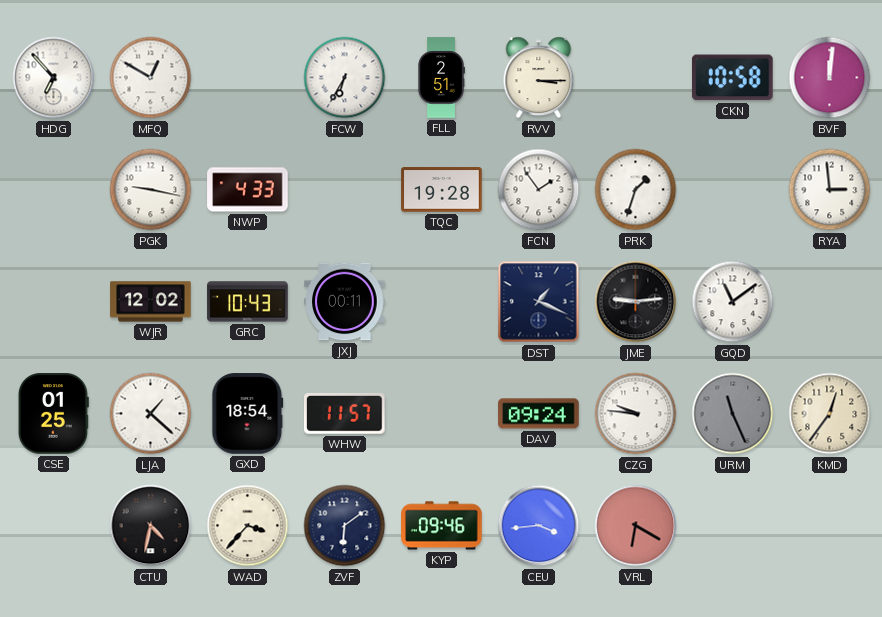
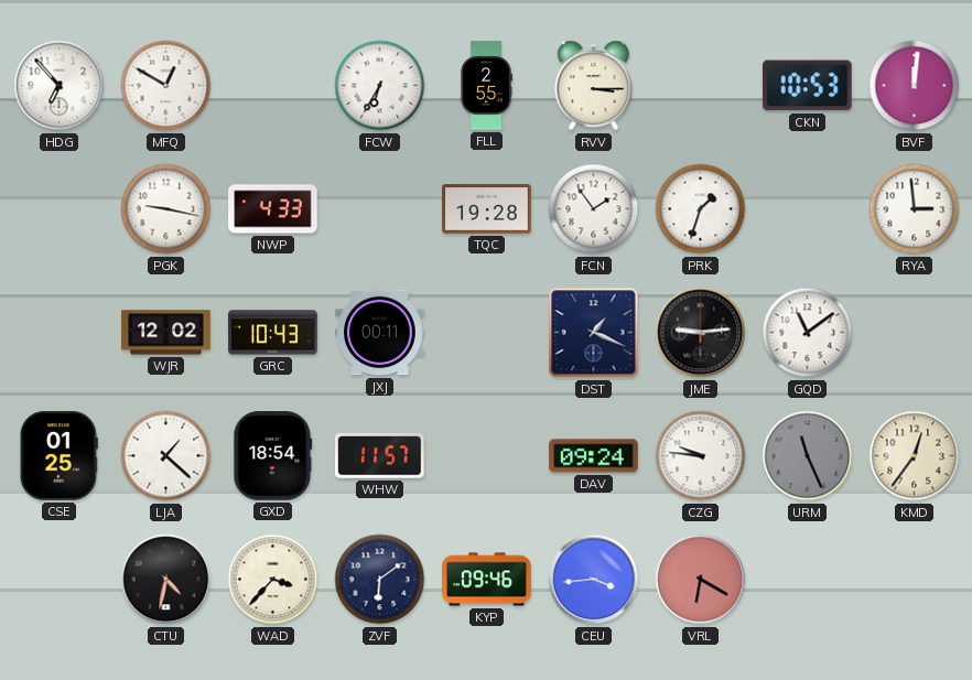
FLL: 2:51 -> 2:55 (486, 86)
CKN: 10:58 -> 10:53 (807, 86)
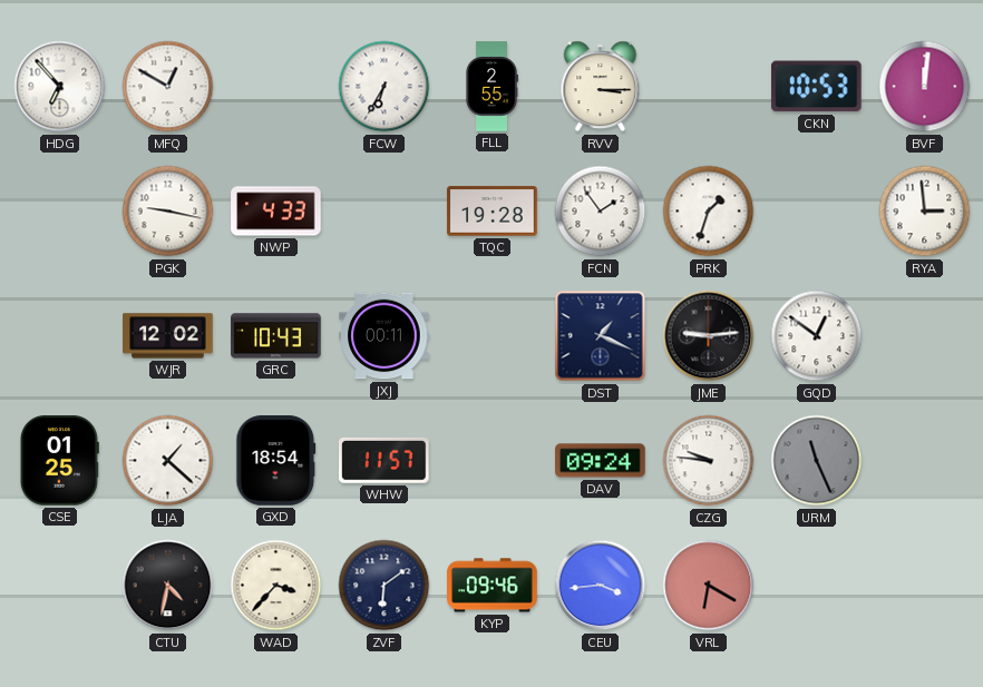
GQD: 11:09 -> 12:51 (817, 336)
KMD: 12:36 -> none (915, 456)
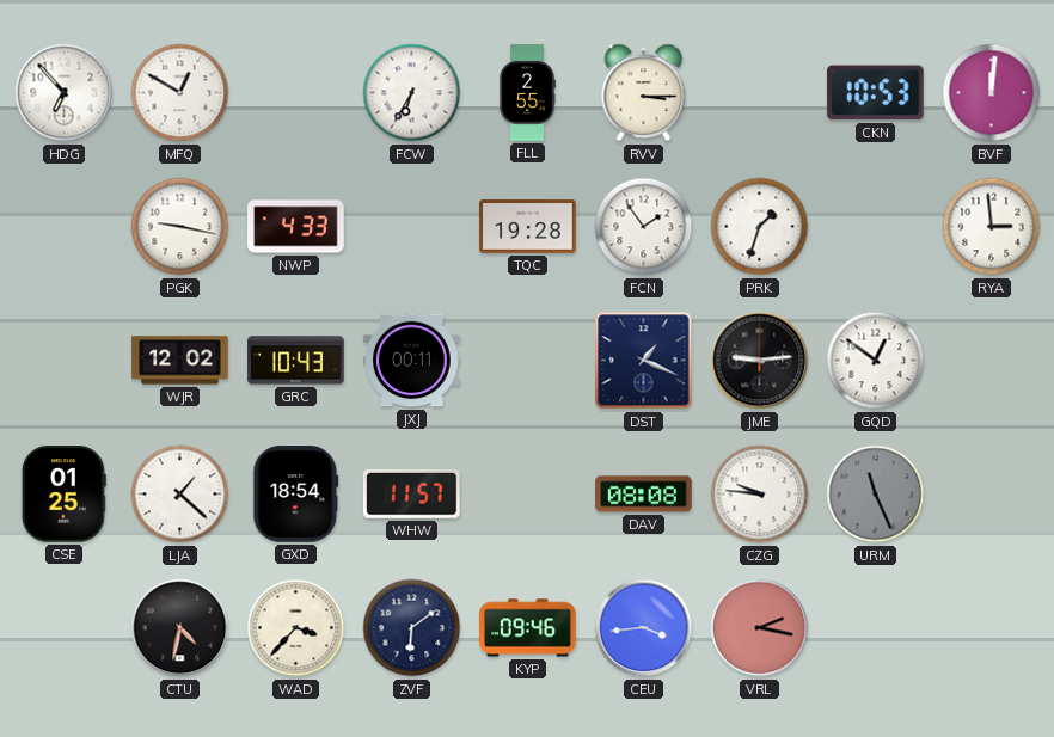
DAV: 09:24 -> 08:08 (644, 495)
VRL: 6:20 -> 2:17 (760, 628)
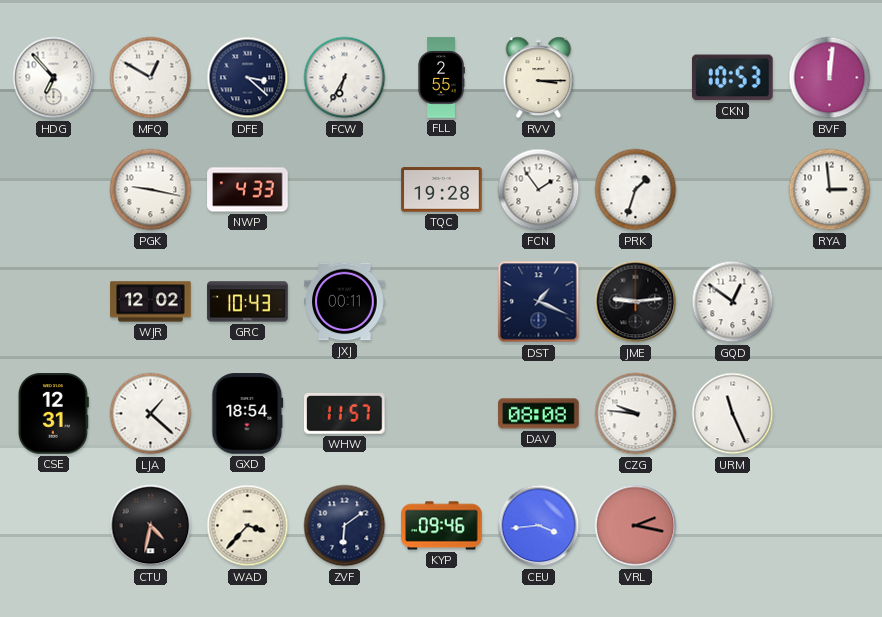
DFE: none -> 3:22 (248, 78)
CSE: 01:25 -> 12:31 (53, 414)
URM dial: grey -> white (733, 414)
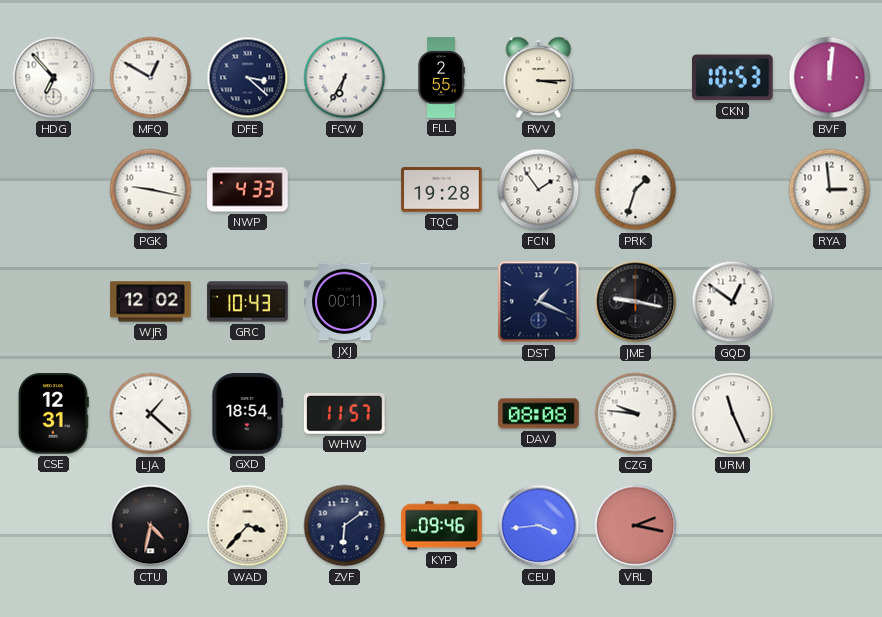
JME: 9:14 -> 9:17 (636, 302)
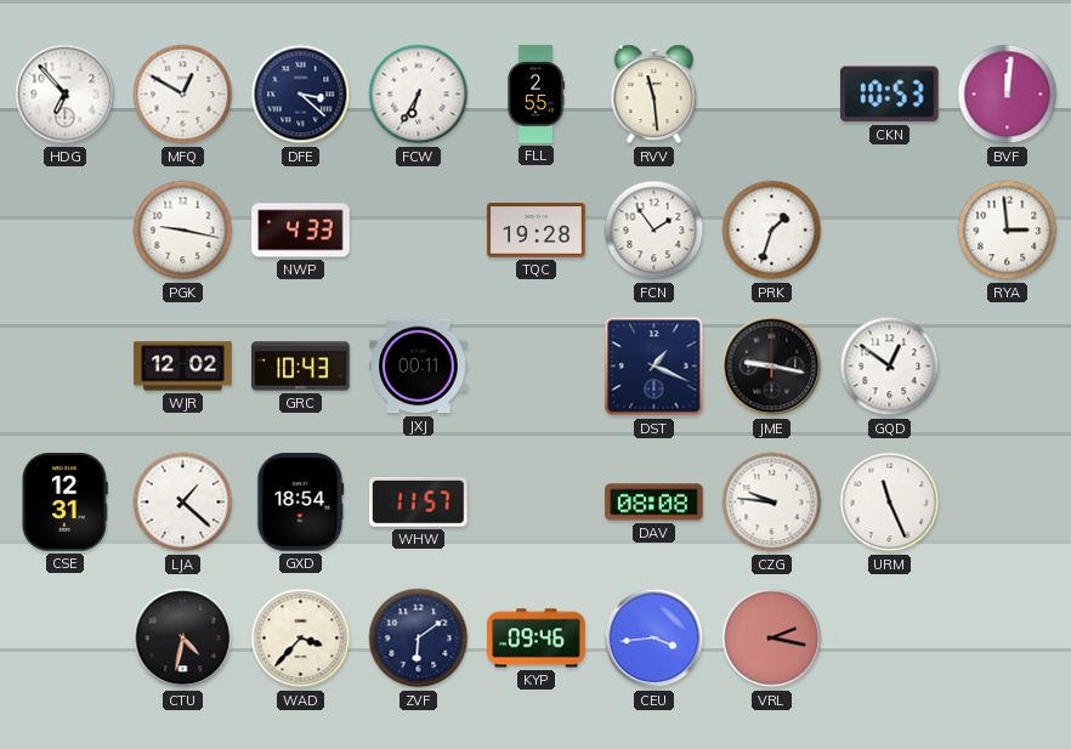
RVV: 3:15 -> 11:29 (654, 95)
